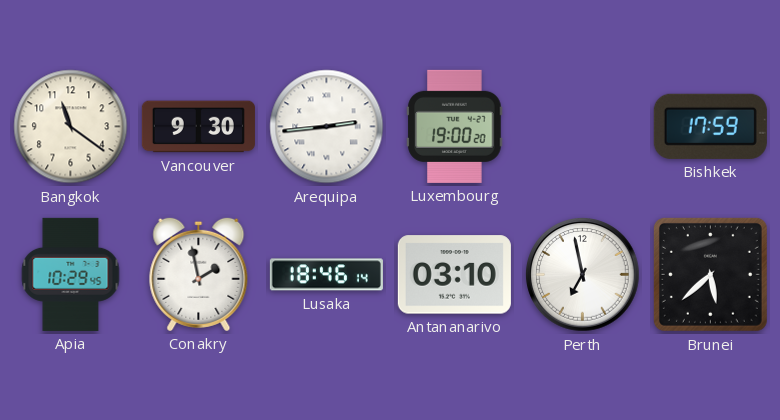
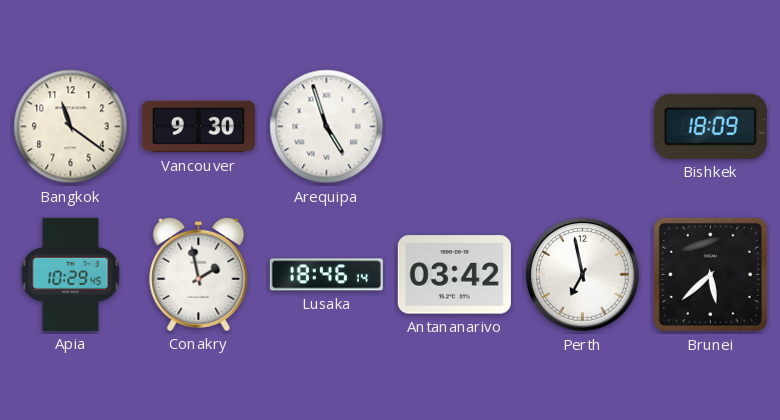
Arequipa: 2:44 -> 4:57 (327, 127)
Luxembourg: 19:00 -> none (455, 126)
Bishkek: 17:59 -> 18:09 (710, 126)
Antananarivo: 03:10 -> 03:42 (454, 275)
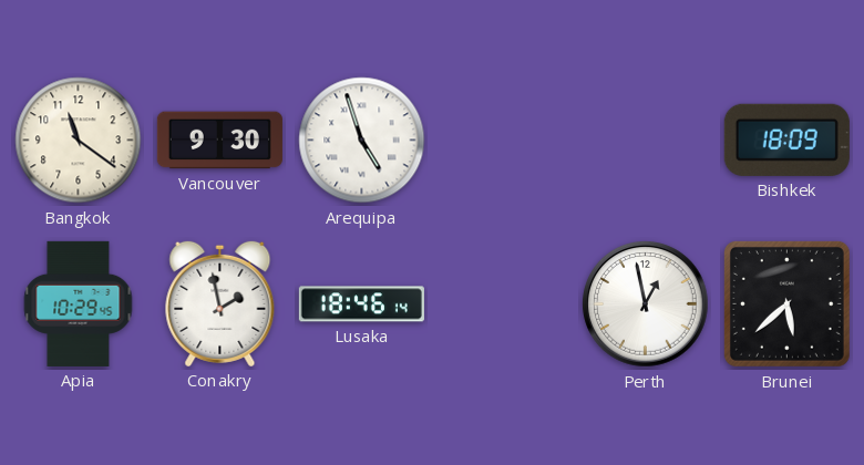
Antananarivo: 03:42 -> none (454, 275)
Perth: 6:58 -> 12:58 (646, 304)
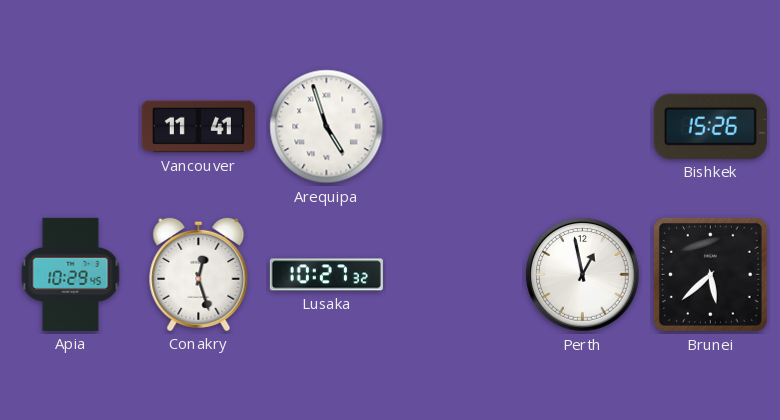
Bangkok: 11:21 -> none (79, 141)
Vancouver: 9:30 -> 11:41 (198, 127)
Bishkek: 18:09 -> 15:26 (710, 126)
Conakry: 1:58 -> 12:27 (199, 274)
Lusaka: 18:46 -> 10:27 (326, 275)
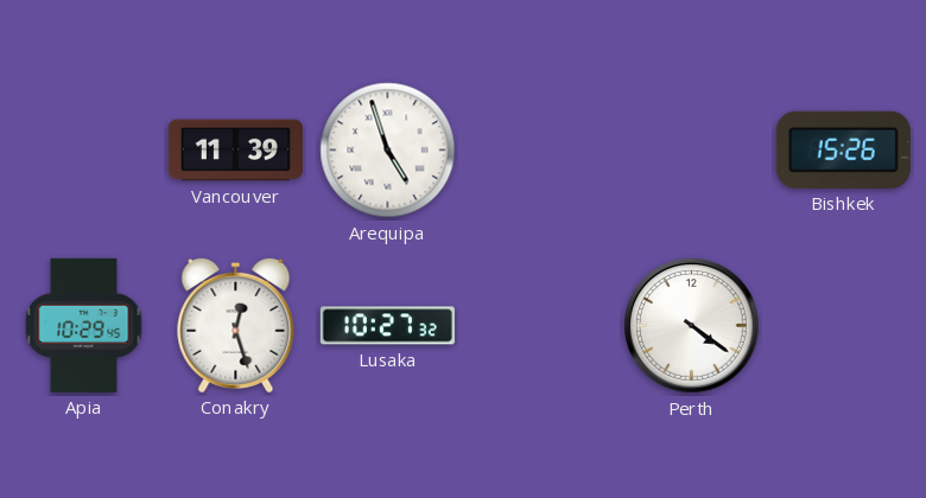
Vancouver: 11:41 -> 11:39 (235, 151)
Perth: 12:58 -> 4:21 (692, 326)
Brunei: 5:38 -> none (710, 274)
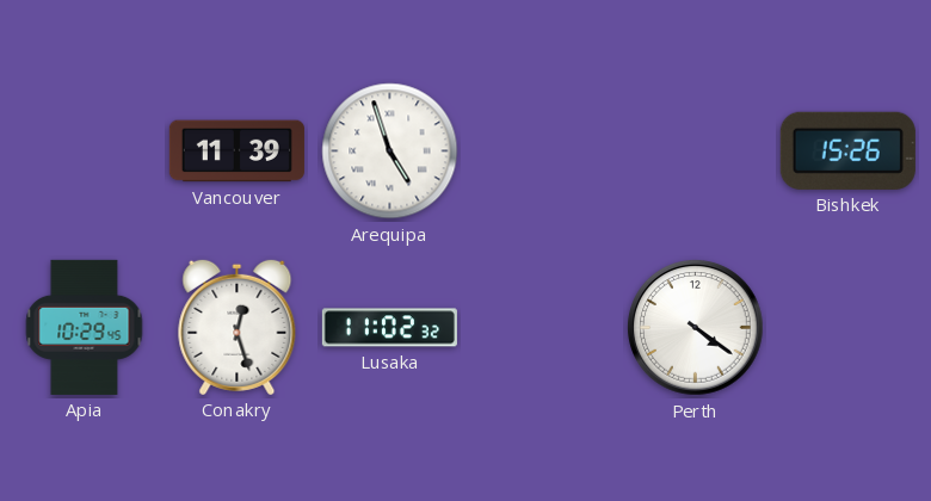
Lusaka: 10:27 -> 11:02 (389, 328)
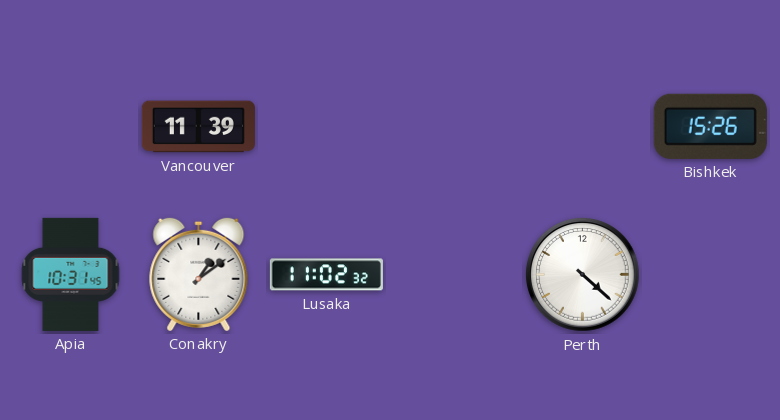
Arequipa: 4:57 -> none (390, 151)
Apia: 10:29 -> 10:31 (71, 274)
Conakry: 12:27 -> 1:09 (199, 274)
Perth: 4:21 -> 4:22 (583, 275)
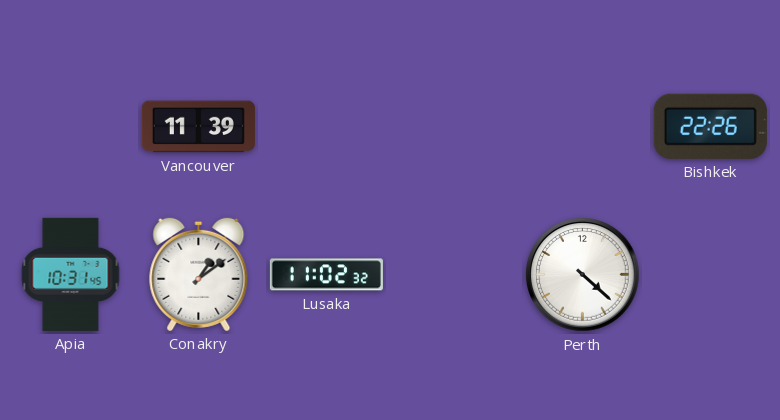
Bishkek: 15:26 -> 22:26 (710, 126)
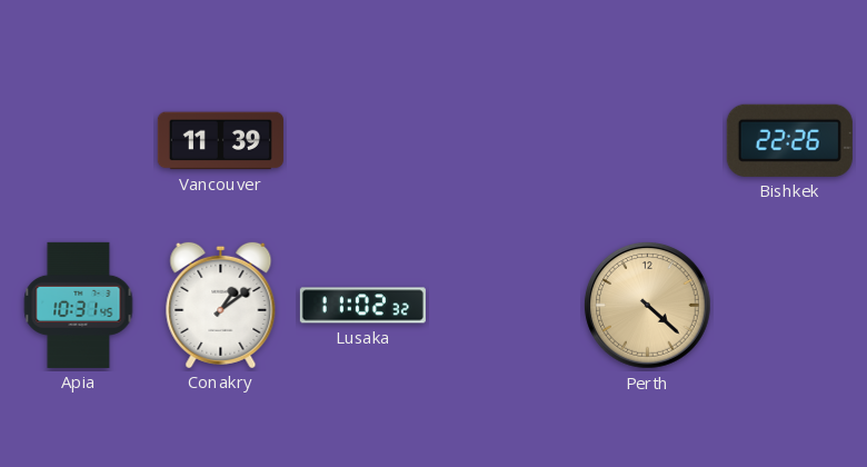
Perth dial: white -> champagne (648, 306)
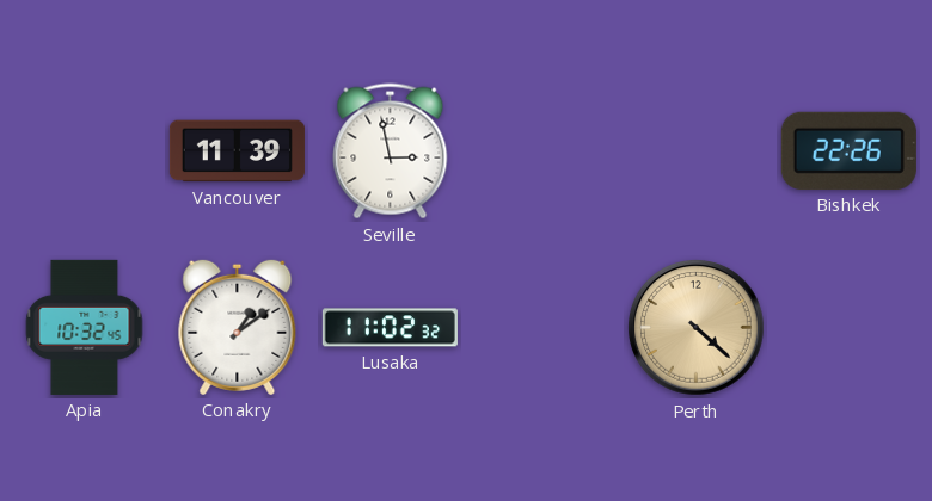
Seville: none -> 2:58 (391, 151)
Apia: 10:31 -> 10:32 (85, 327)
